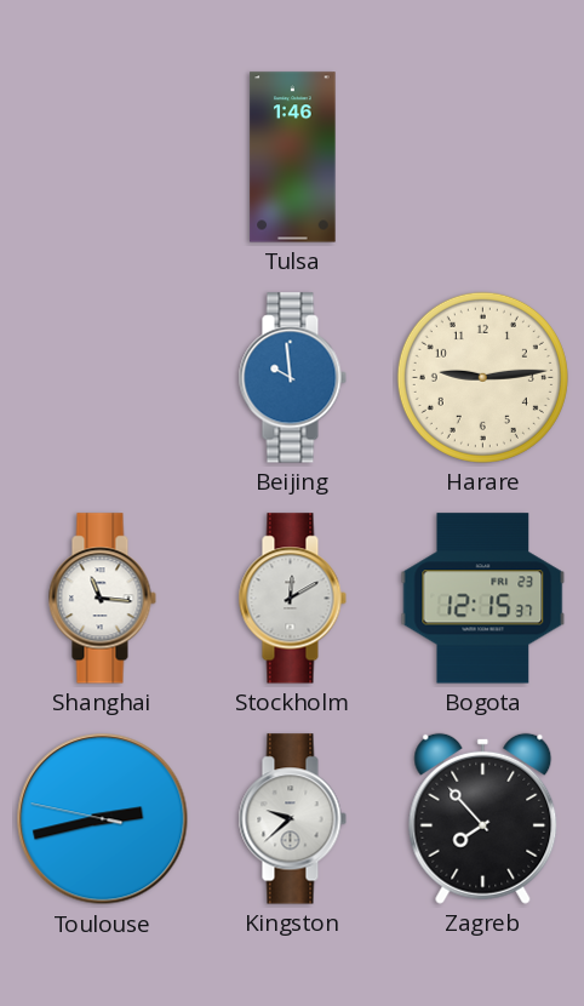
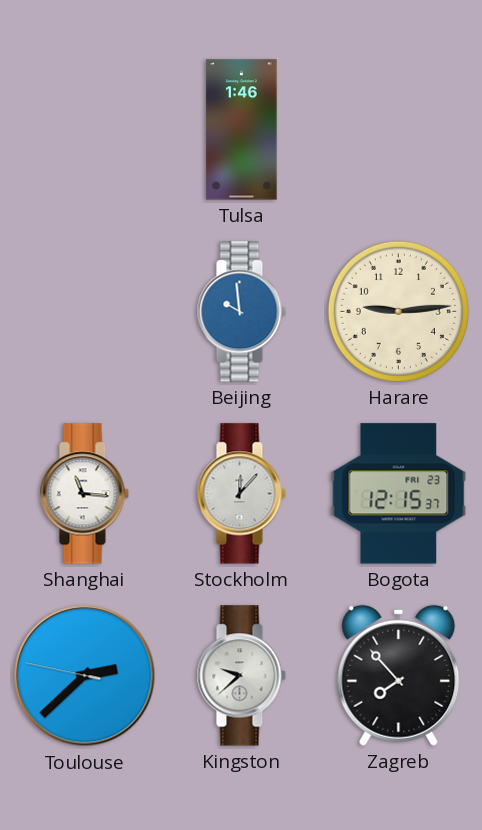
Stockholm: 12:10 -> 12:07 (241, 494)
Toulouse: 2:42 -> 2:37 (85, 676)
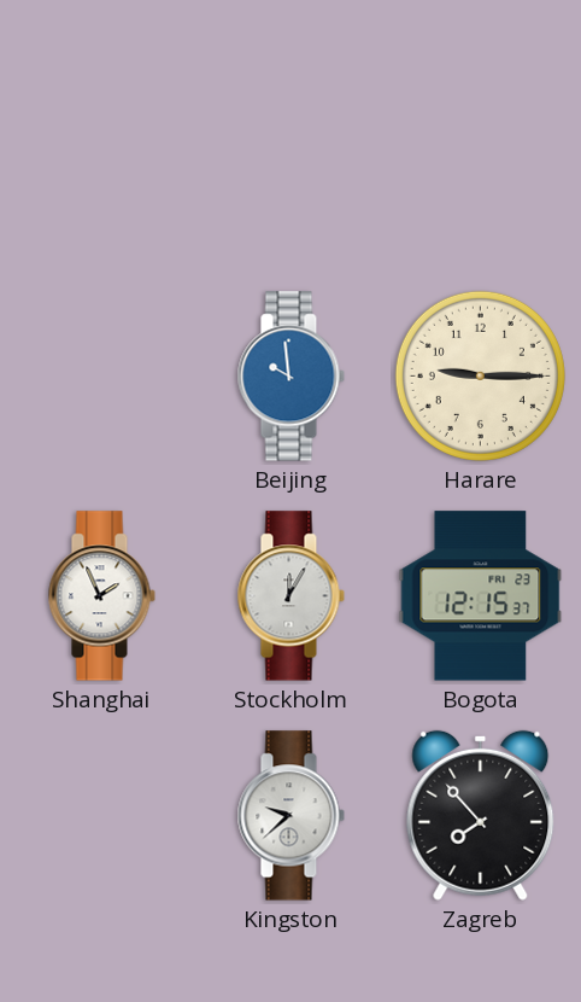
Tulsa: 1:46 -> none (242, 130)
Harare: 9:14 -> 9:15 (480, 375)
Shanghai: 11:16 -> 1:56 (101, 596)
Stockholm: 12:07 -> 12:05 (290, 596)
Toulouse: 2:37 -> none (85, 676)
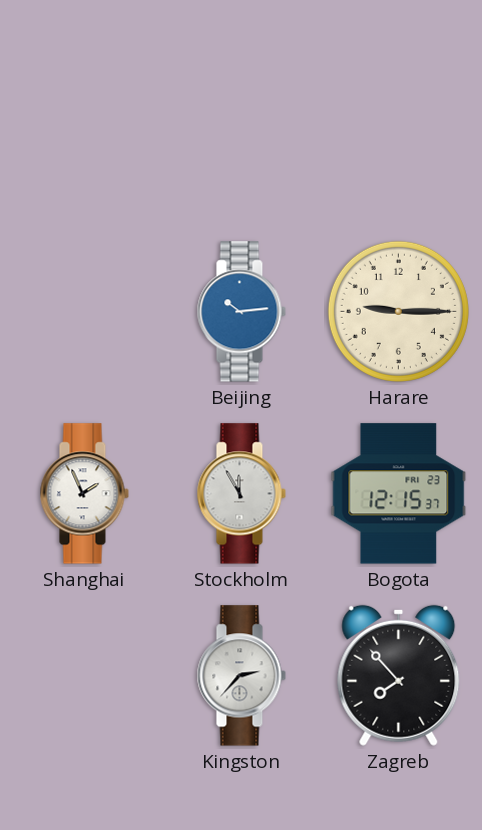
Beijing: 9:59 -> 10:14 (241, 312)
Stockholm: 12:05 -> 11:55 (241, 494)
Kingston: 9:38 -> 2:37 (241, 676)
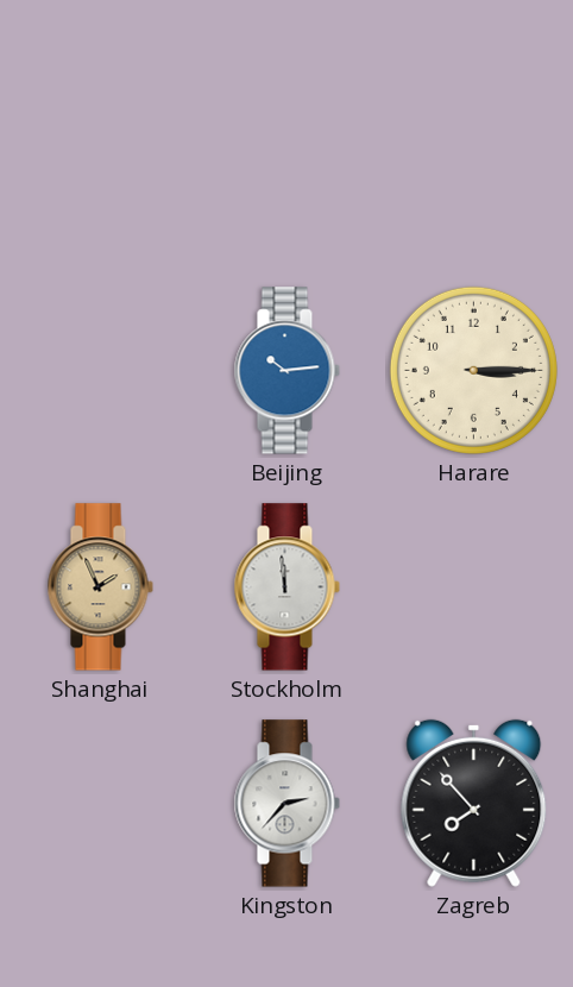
Harare: 9:15 -> 3:15 (473, 370)
Shanghai dial: white -> champagne (100, 587)
Stockholm: 11:55 -> 11:59 (286, 587)
Bogota: 12:15 -> none (399, 494)
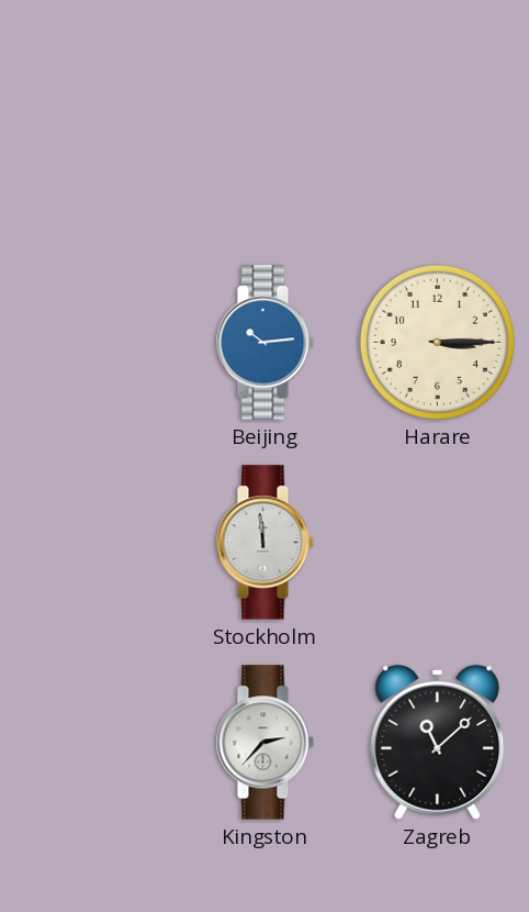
Shanghai: 1:56 -> none (100, 587)
Zagreb: 7:53 -> 11:08 (438, 742)
